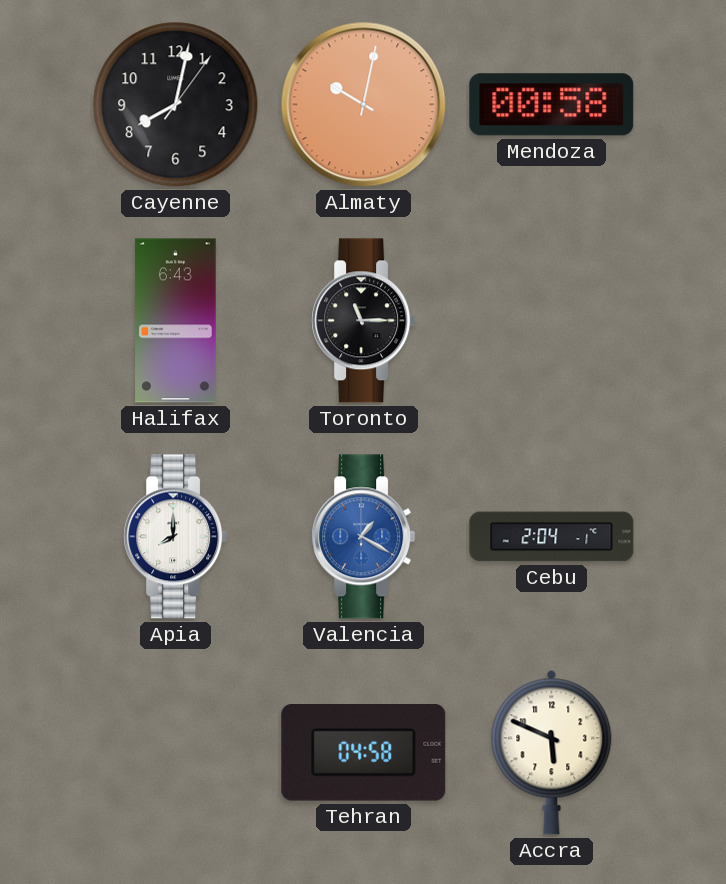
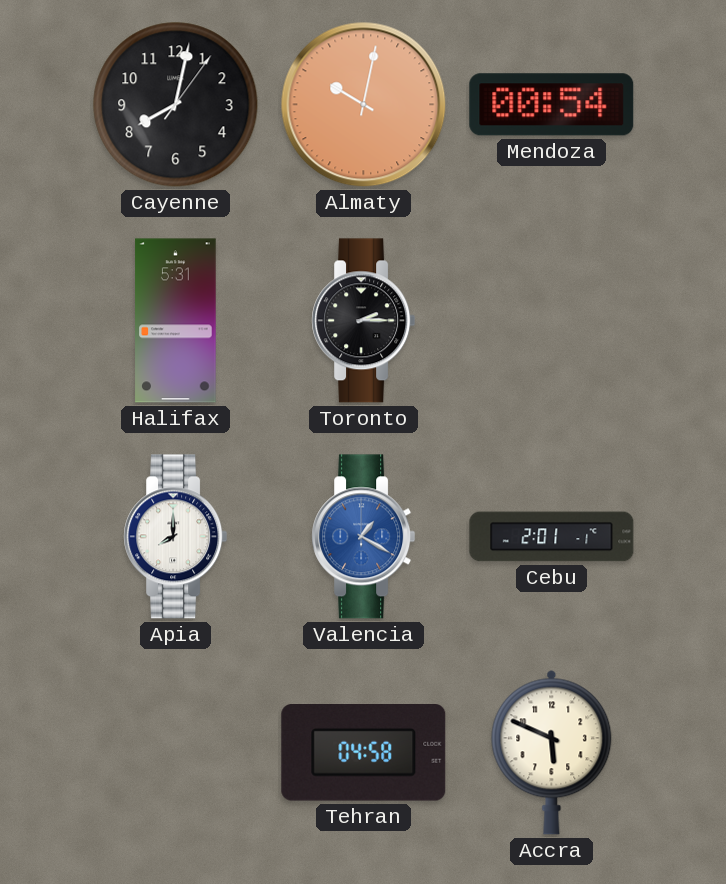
Mendoza: 00:58 -> 00:54 (552, 105)
Halifax: 6:43 -> 5:31 (176, 321)
Toronto: 11:15 -> 2:15 (364, 321)
Cebu: 2:04 -> 2:01 (552, 537)
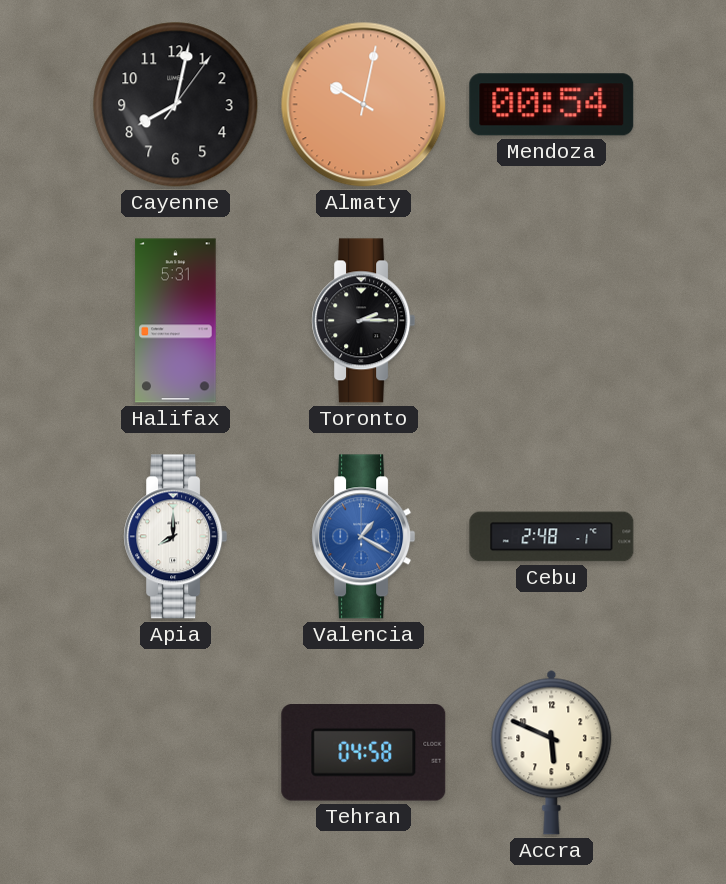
Cebu: 2:01 -> 2:48 (552, 537)
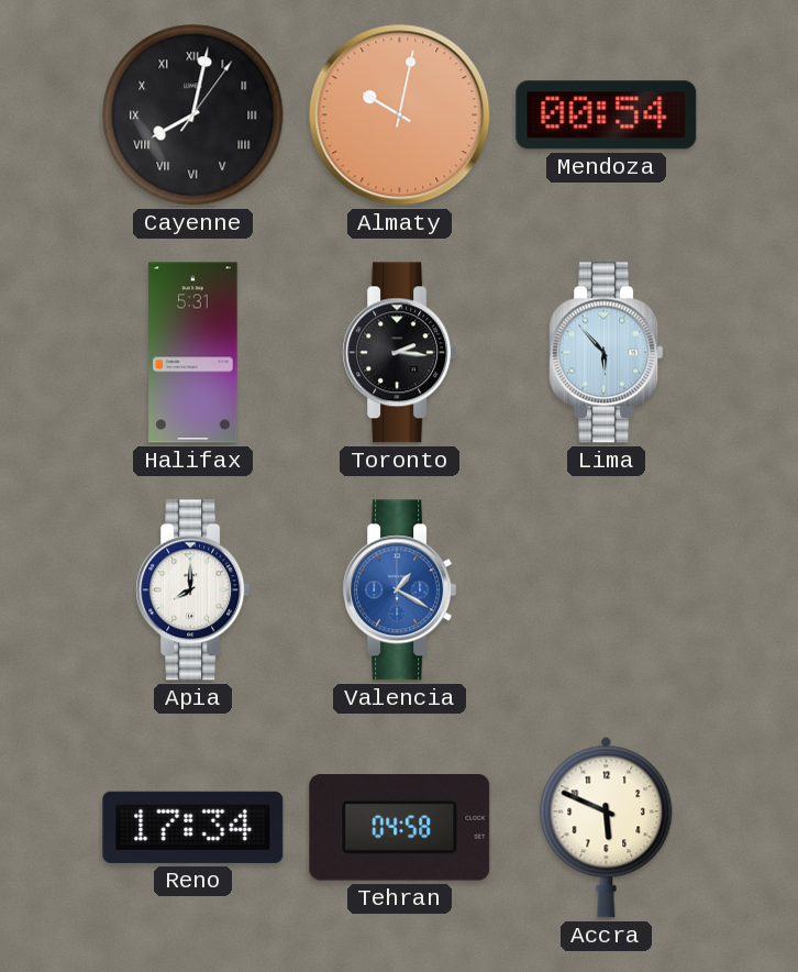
Cayenne numerals: Arabic -> Roman (193, 115)
Toronto: 2:15 -> 2:16 (400, 353)
Lima: none -> 5:53 (607, 353)
Cebu: 2:48 -> none (552, 537)
Reno: none -> 17:34 (193, 827)
